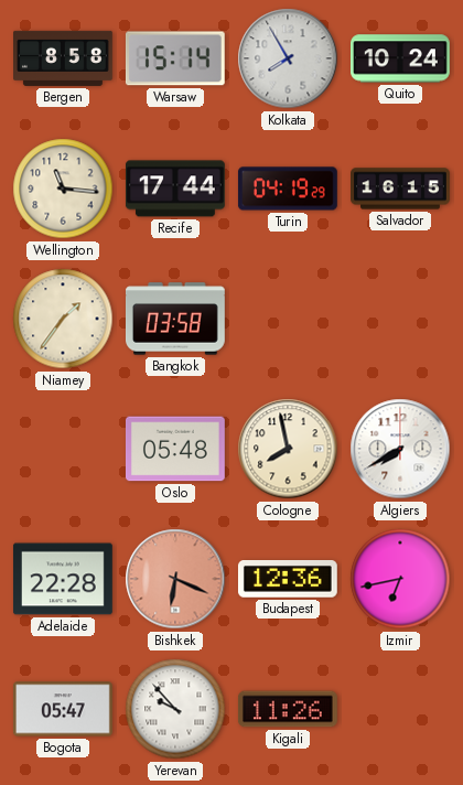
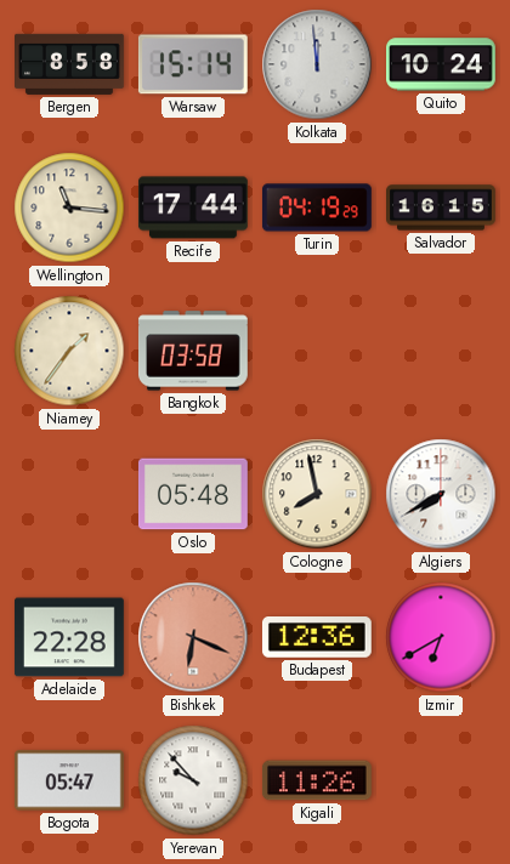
Kolkata: 7:55 -> 11:59 (317, 64)
Izmir: 6:43 -> 6:40 (441, 637)
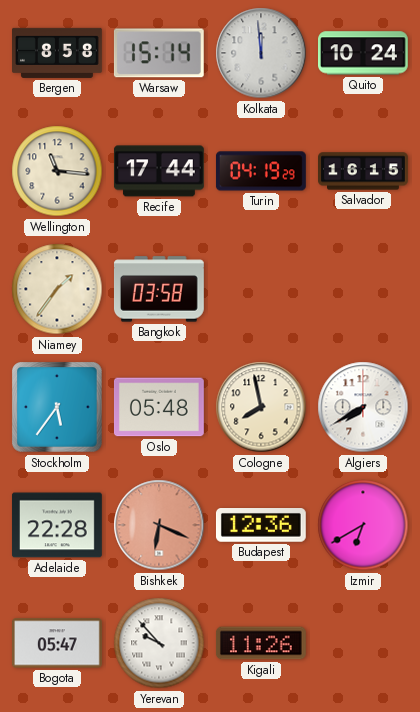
Stockholm: none -> 5:36 (58, 408)
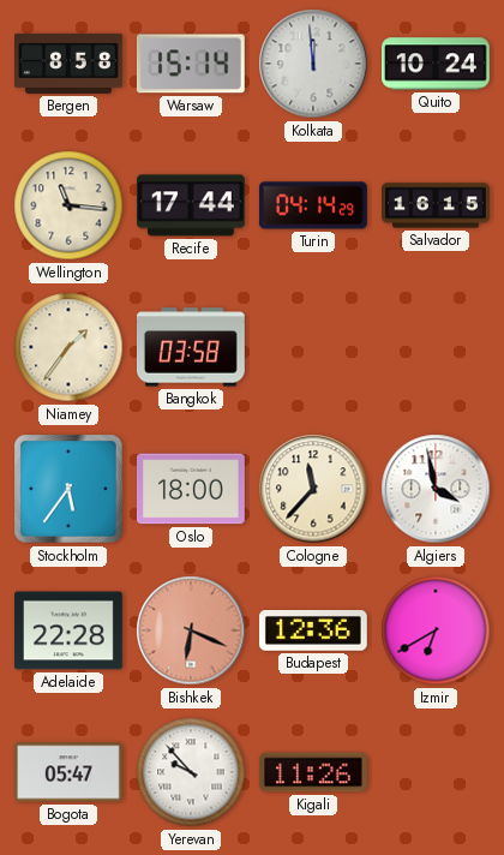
Turin: 04:19 -> 04:14 (313, 205)
Oslo: 05:48 -> 18:00 (191, 489)
Cologne: 7:58 -> 11:37 (313, 489)
Algiers: 7:40 -> 3:58 (436, 489)
